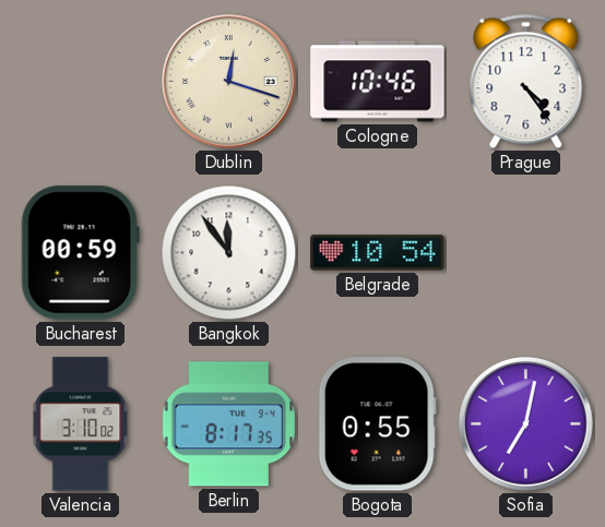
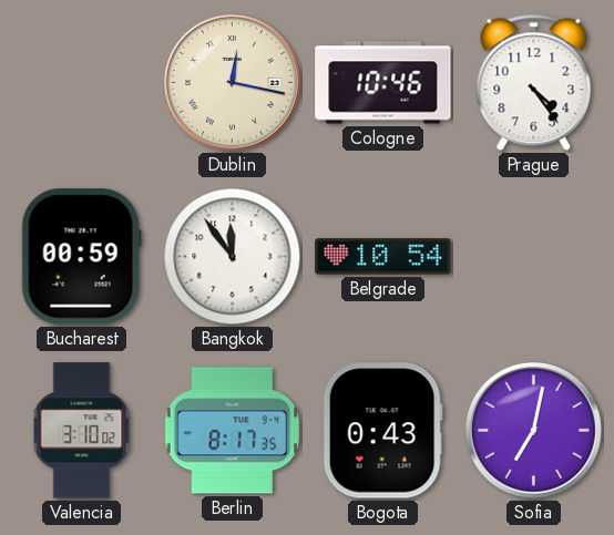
Dublin: 12:18 -> 12:17 (233, 83)
Bogota: 0:55 -> 0:43 (382, 431)
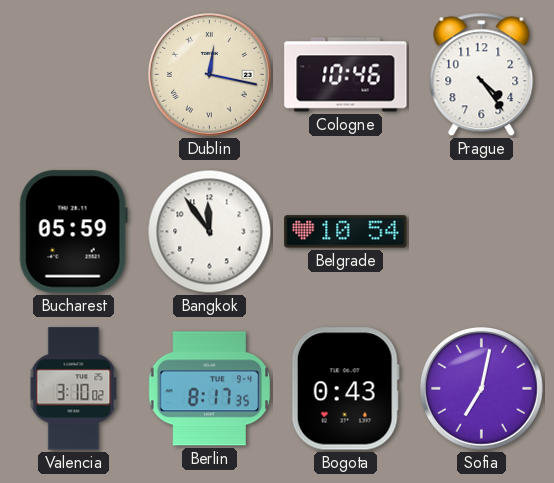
Bucharest: 00:59 -> 05:59 (73, 232)
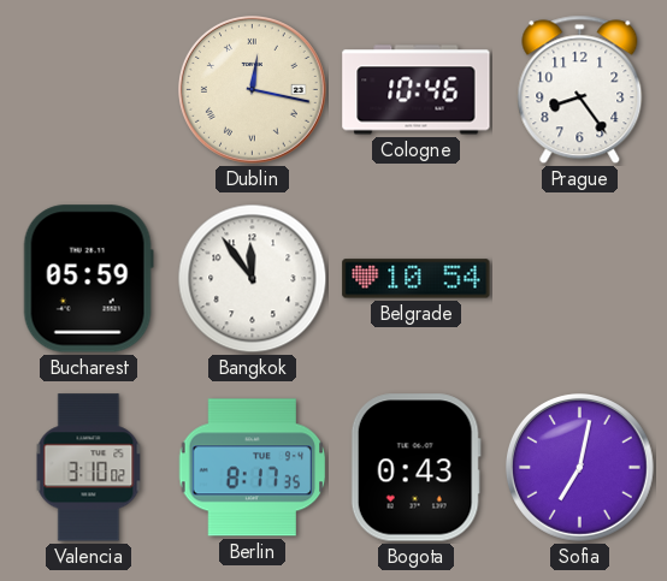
Prague: 4:24 -> 8:24 (580, 90)
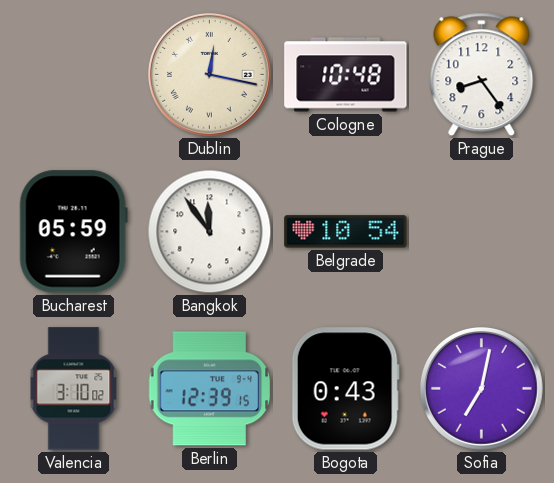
Cologne: 10:46 -> 10:48 (346, 75)
Berlin: 8:17 -> 12:39 (210, 389)
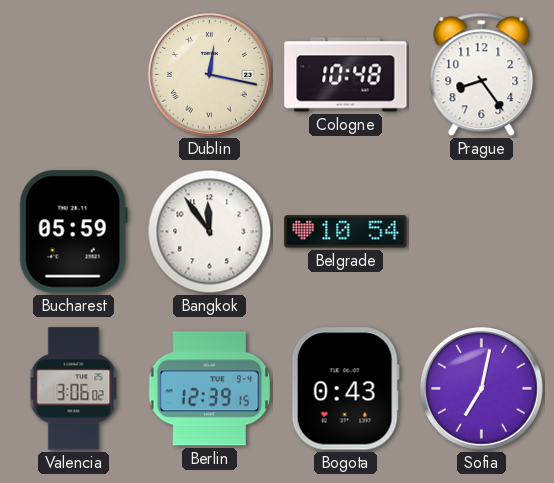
Valencia: 3:10 -> 3:06 (74, 389)
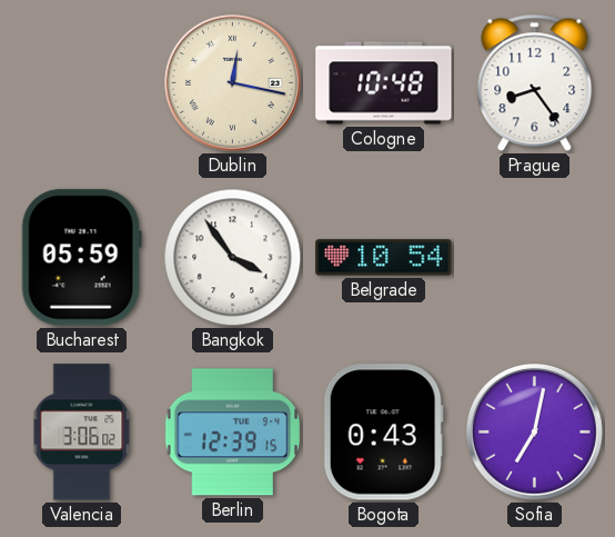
Bangkok: 11:54 -> 3:54 (233, 258)
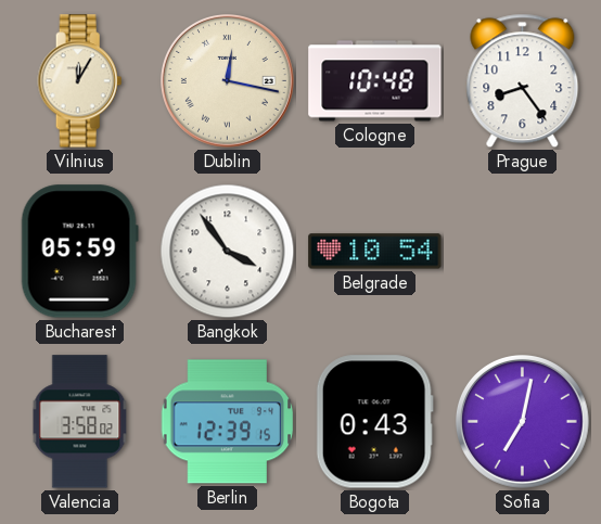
Vilnius: none -> 12:05 (80, 81)
Valencia: 3:06 -> 3:58 (80, 422)
